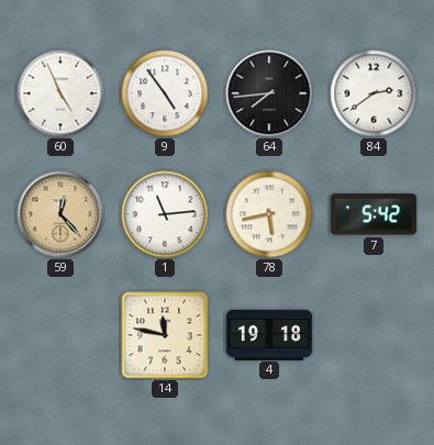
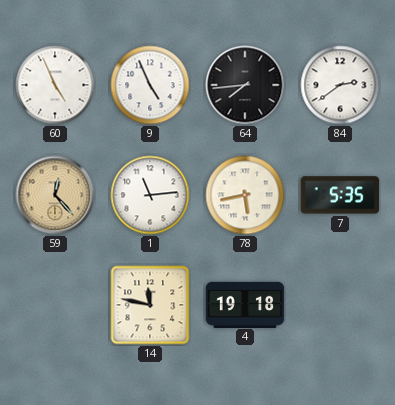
9: 4:54 -> 4:56 (150, 85)
7: 5:42 -> 5:35 (340, 195)
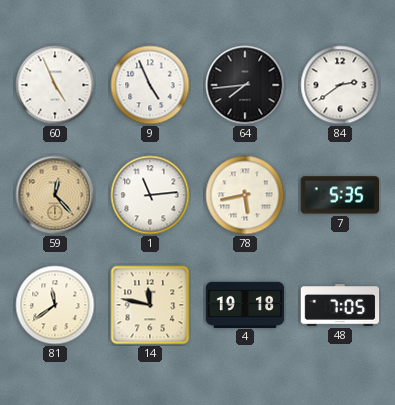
81: none -> 11:39 (55, 305)
48: none -> 7:05 (340, 305)
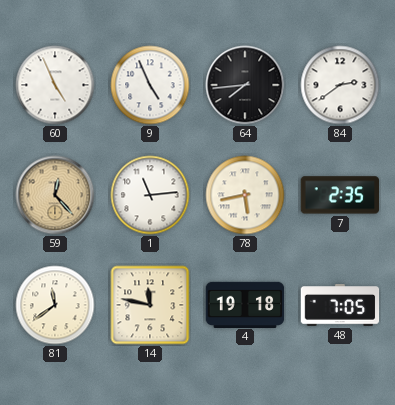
7: 5:35 -> 2:35 (340, 195)
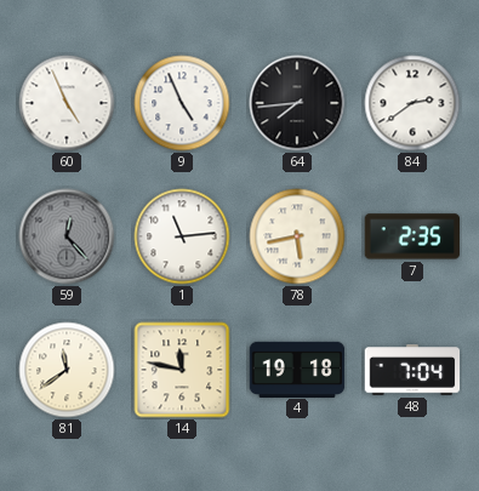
59 dial: champagne -> grey (67, 236)
48: 7:05 -> 7:04 (412, 370)
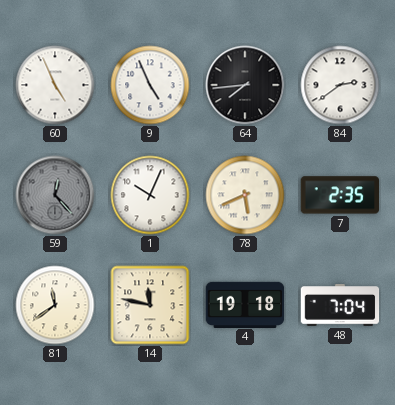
1: 11:14 -> 10:04 (150, 195)
78: 5:43 -> 5:41 (245, 195)
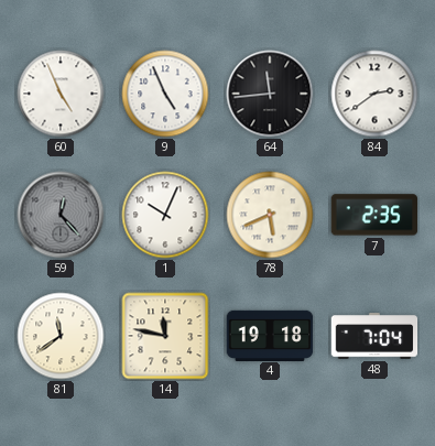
64: 7:44 -> 11:44 (270, 94)
